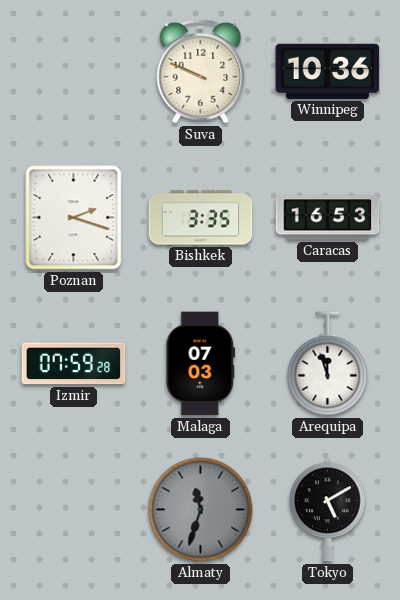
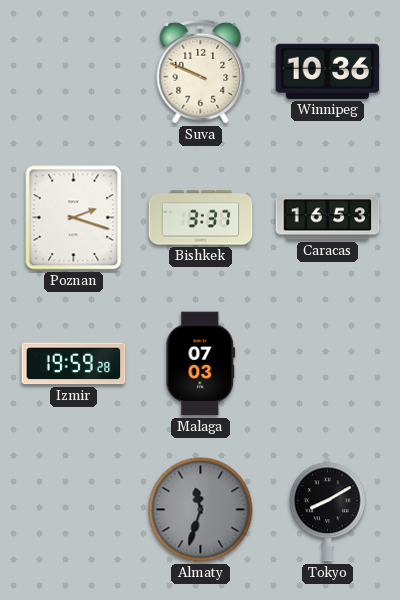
Bishkek: 3:35 -> 3:37 (201, 218)
Izmir: 07:59 -> 19:59 (74, 364)
Arequipa: 11:57 -> none (328, 364)
Tokyo: 5:10 -> 8:10 (328, 510)
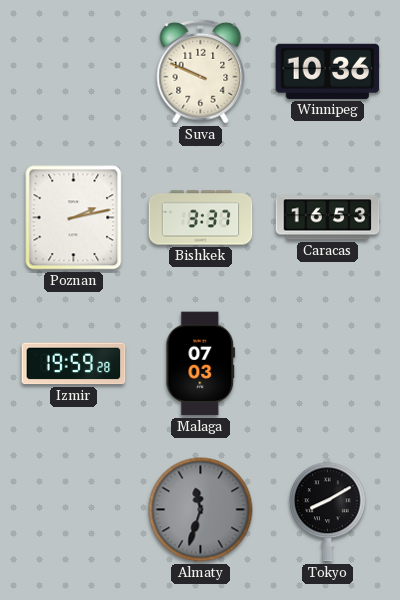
Poznan: 2:18 -> 2:13 (74, 218)
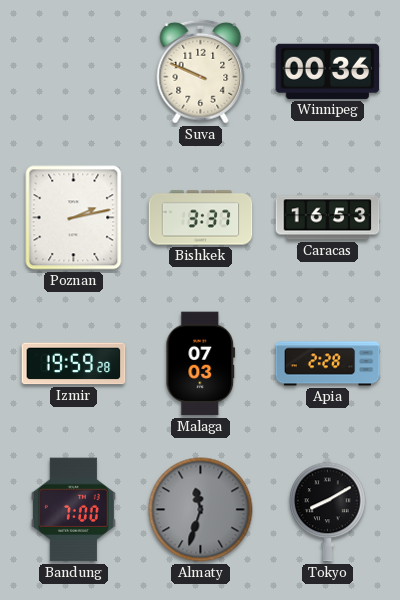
Winnipeg: 10:36 -> 00:36 (328, 71)
Apia: none -> 2:28 (328, 364)
Bandung: none -> 7:00 (73, 510)
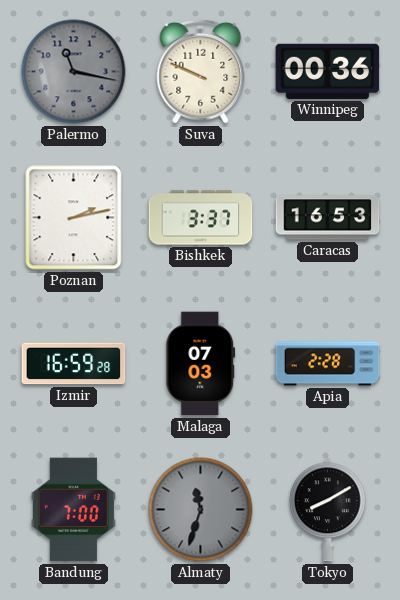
Palermo: none -> 11:17 (74, 72)
Izmir: 19:59 -> 16:59 (74, 364)
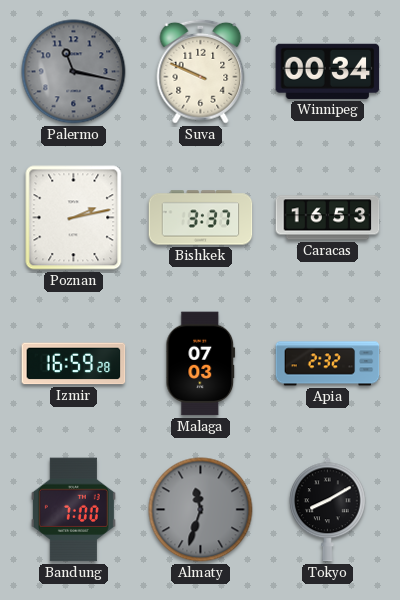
Winnipeg: 00:36 -> 00:34 (328, 71)
Apia: 2:28 -> 2:32 (328, 364)
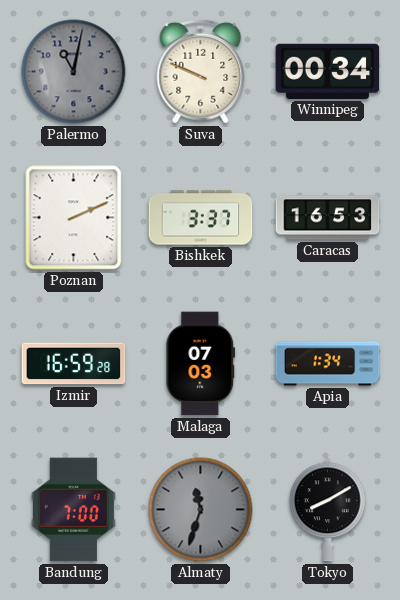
Palermo: 11:17 -> 11:02 (74, 72)
Poznan: 2:13 -> 2:11 (74, 218)
Apia: 2:32 -> 1:34 (328, 364)
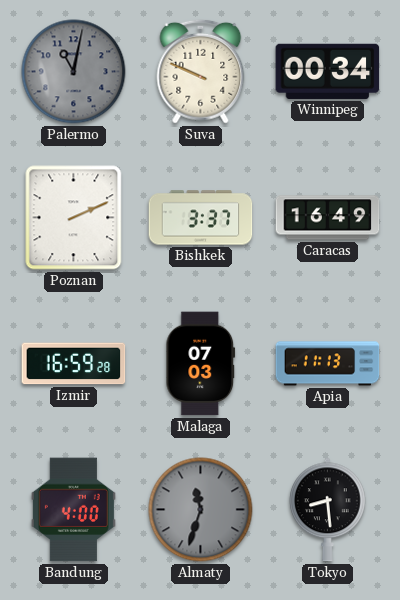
Caracas: 16:53 -> 16:49 (328, 218)
Apia: 1:34 -> 11:13 (328, 364)
Bandung: 7:00 -> 4:00 (73, 510)
Tokyo: 8:10 -> 8:29 (328, 510)
